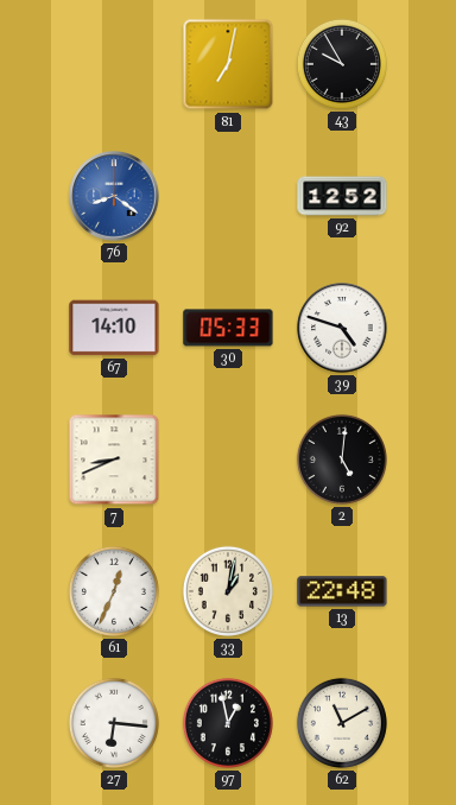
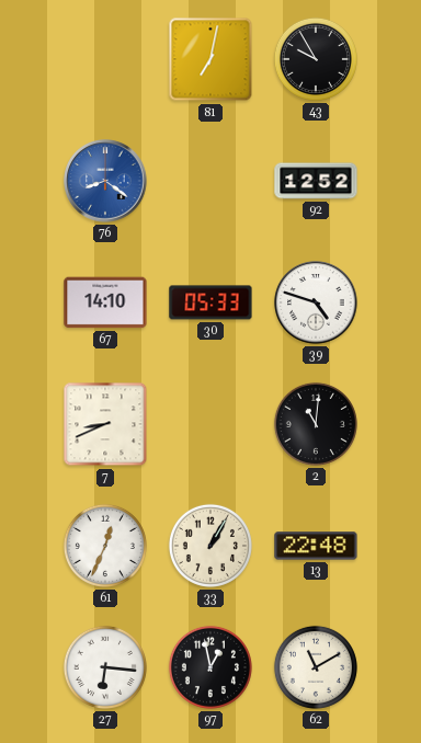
2: 5:01 -> 11:01 (316, 424)
33: 1:02 -> 1:05 (210, 546)
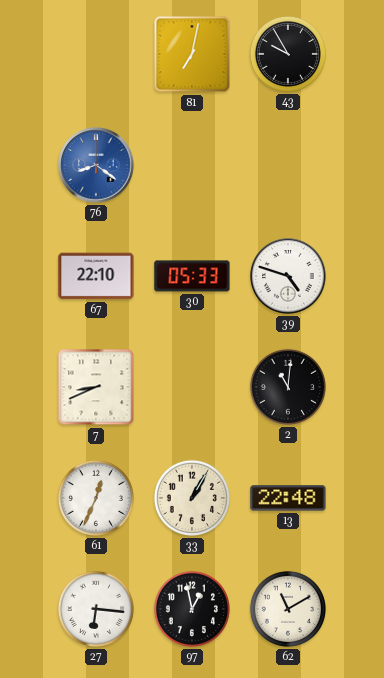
92: 12:52 -> none (316, 181)
67: 14:10 -> 22:10 (96, 276)
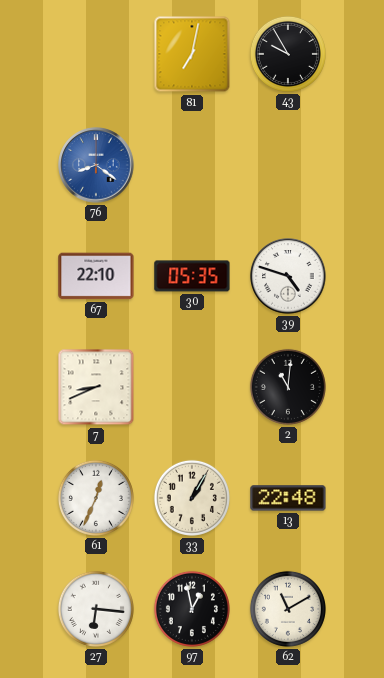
30: 05:33 -> 05:35 (192, 276)
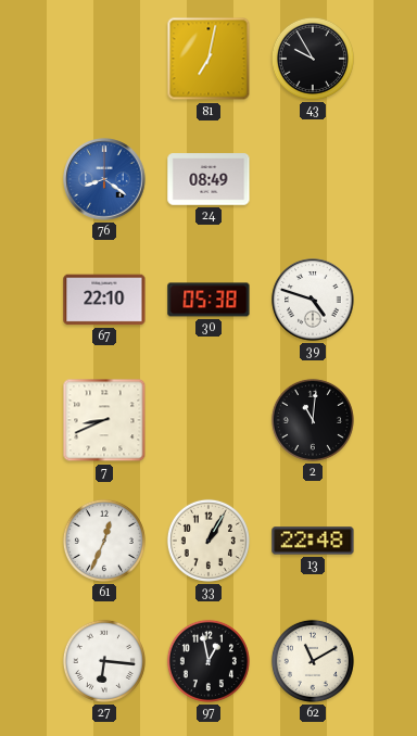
24: none -> 08:49 (208, 179)
30: 05:35 -> 05:38 (208, 300)
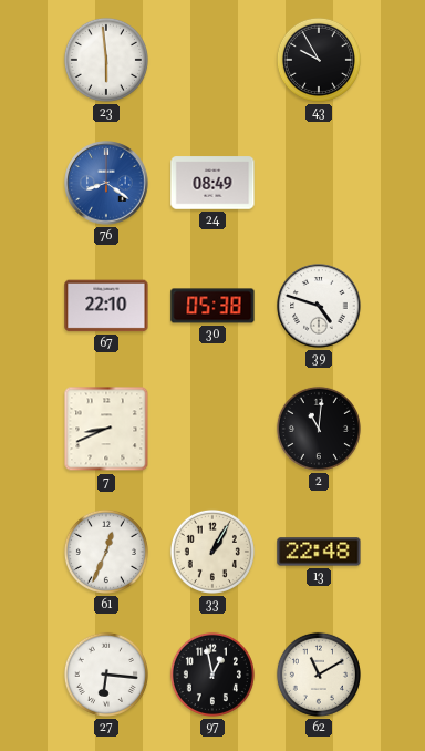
23: none -> 5:59 (106, 60)
81: 7:02 -> none (208, 59)
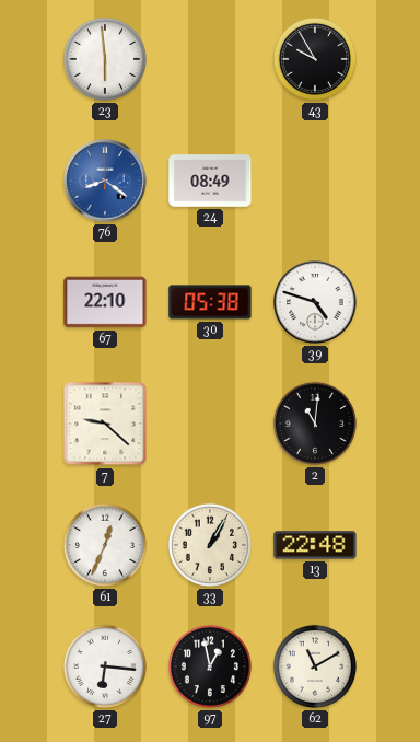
7: 8:41 -> 9:22 (105, 424)
